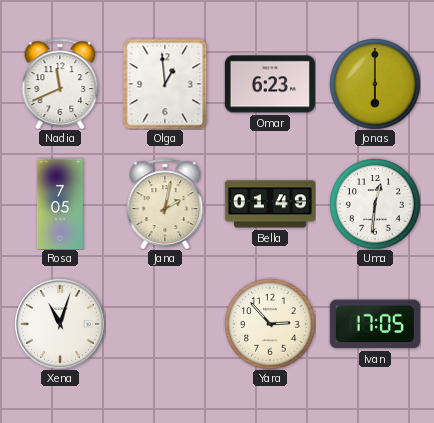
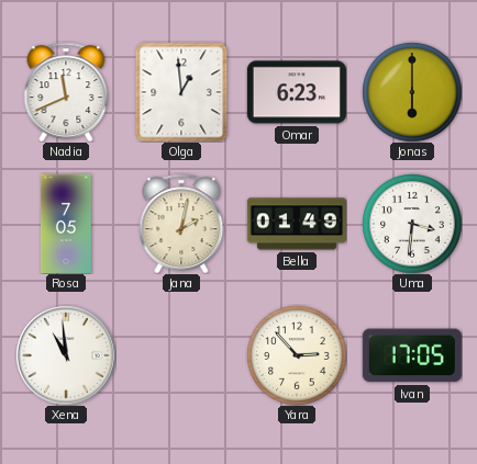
Uma: 12:31 -> 3:31 (412, 224)
Xena: 11:03 -> 10:59 (66, 355)
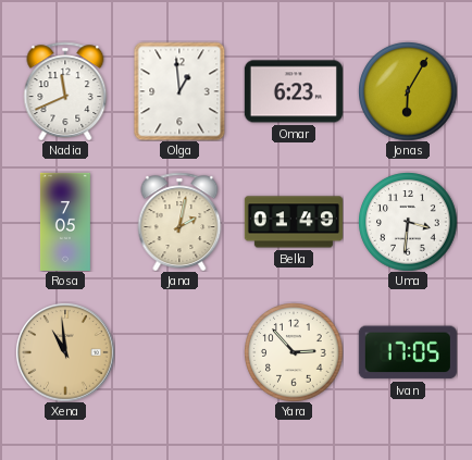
Jonas: 6:00 -> 6:05 (408, 91)
Xena dial: white -> champagne (65, 352)
